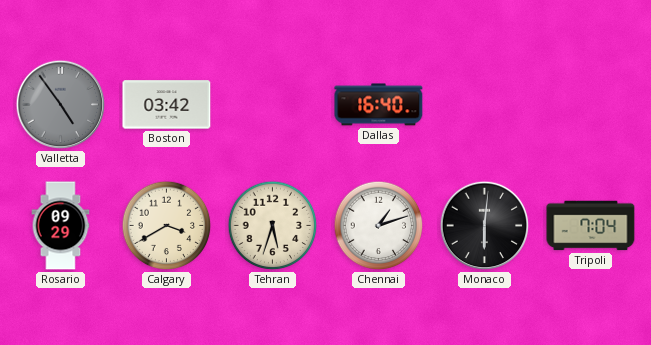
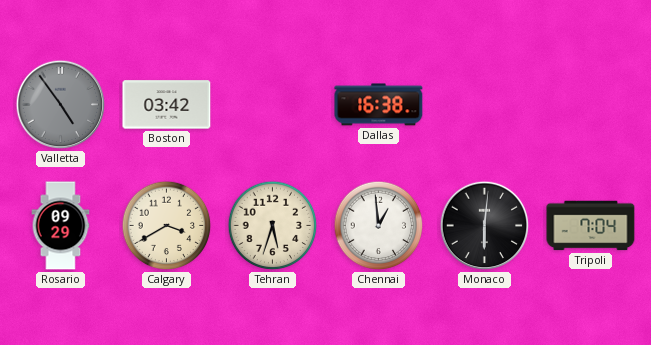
Dallas: 16:40 -> 16:38 (379, 105)
Chennai: 1:12 -> 12:59 (379, 226)
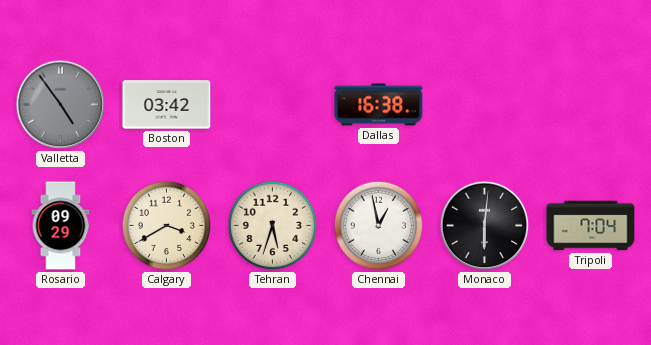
Chennai: 12:59 -> 12:58 (379, 226)
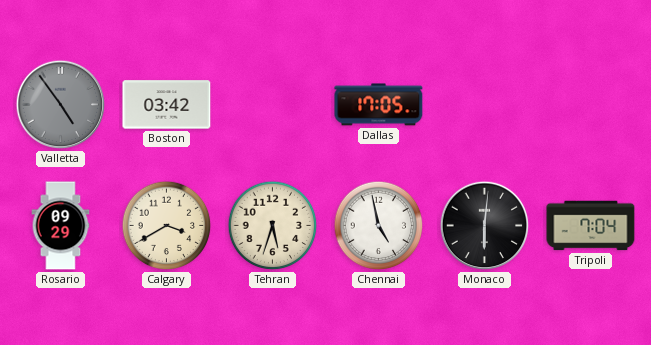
Dallas: 16:38 -> 17:05 (379, 105)
Chennai: 12:58 -> 4:58 (379, 226)
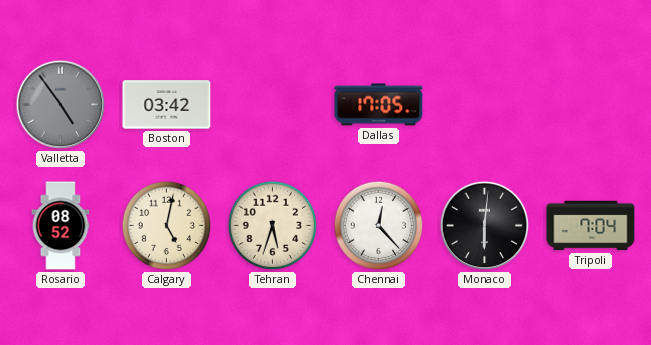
Rosario: 09:29 -> 08:52 (61, 226)
Calgary: 3:40 -> 5:02 (167, 226)
Chennai: 4:58 -> 12:23 (379, 226)
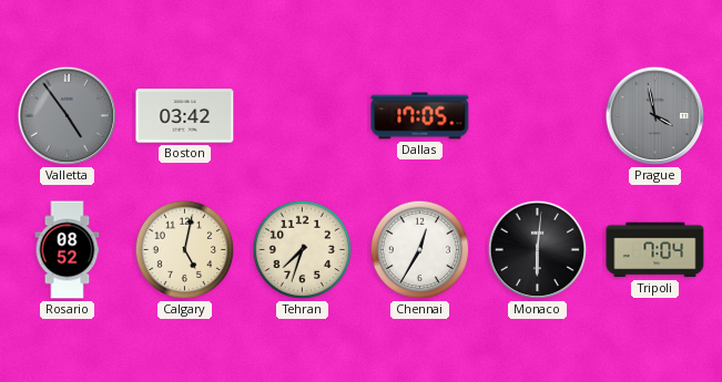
Prague: none -> 3:58 (655, 116)
Tehran: 5:33 -> 7:33 (303, 250)
Chennai: 12:23 -> 12:35 (420, 250)
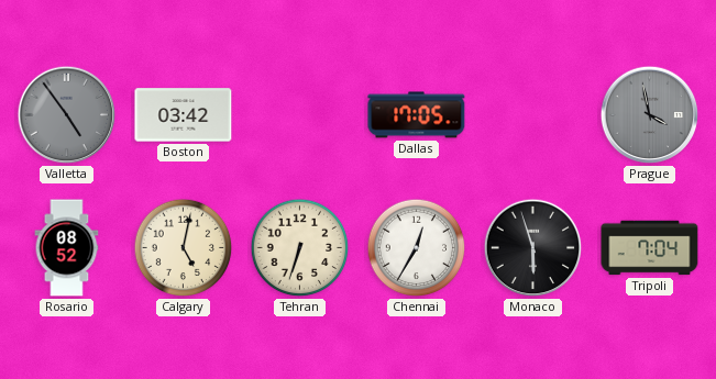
Tehran: 7:33 -> 6:33 (300, 248)
Monaco: 6:01 -> 5:57 (533, 248)
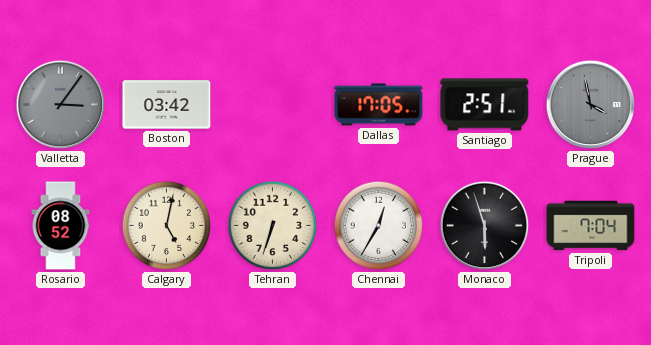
Valletta: 4:54 -> 3:06 (61, 105)
Santiago: none -> 2:51 (485, 105)
